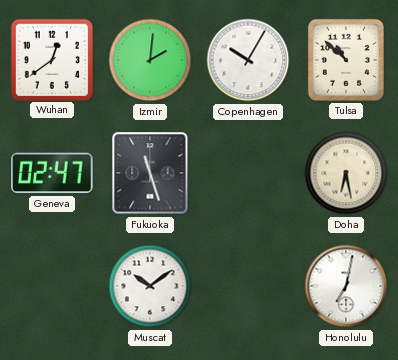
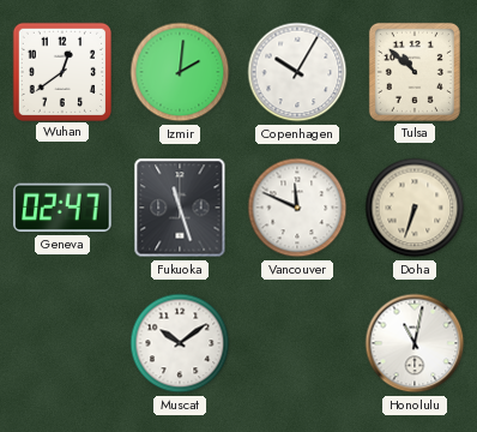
Vancouver: none -> 11:49 (297, 208)
Doha: 6:28 -> 6:33 (415, 208)
Honolulu: 7:02 -> 11:02 (415, 343)
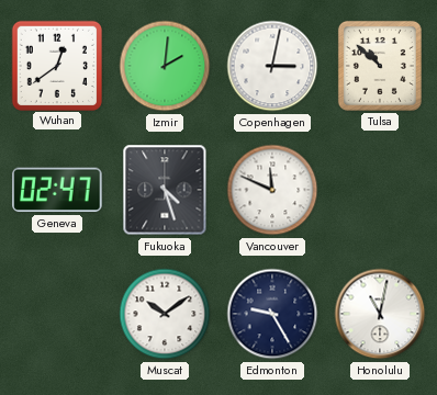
Copenhagen: 10:05 -> 3:02 (272, 66)
Fukuoka: 11:27 -> 4:27 (165, 190)
Doha: 6:33 -> none (415, 208)
Edmonton: none -> 9:25 (272, 314)
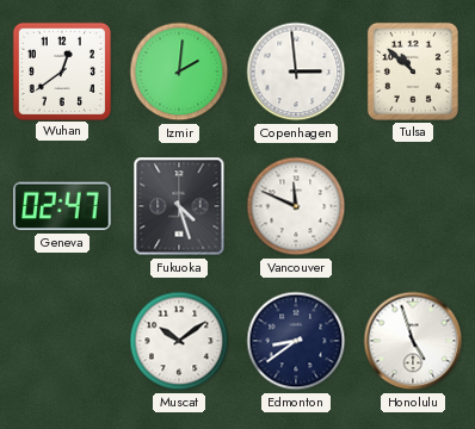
Copenhagen: 3:02 -> 2:59 (296, 71)
Edmonton: 9:25 -> 8:39 (296, 341)
Honolulu: 11:02 -> 4:57 (413, 341)
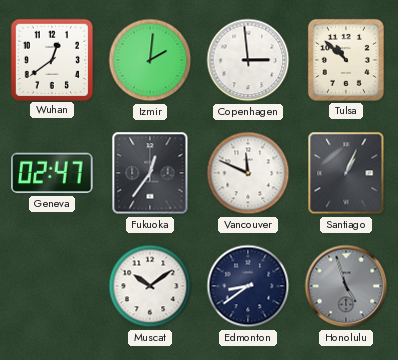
Fukuoka: 4:27 -> 12:36 (150, 173)
Santiago: none -> 1:04 (346, 173)
Honolulu dial: white -> grey (346, 286)
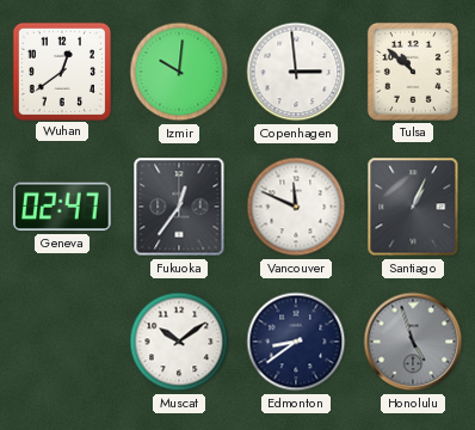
Izmir: 2:01 -> 10:01 (179, 72)
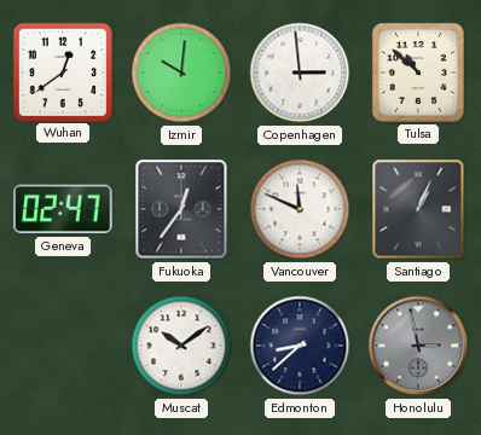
Edmonton: 8:39 -> 8:38 (300, 346)
Honolulu: 4:57 -> 2:58 (418, 346)
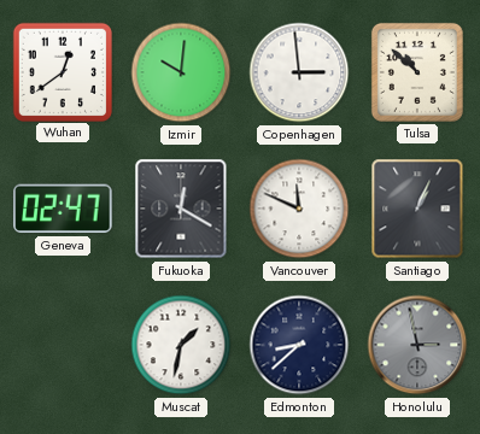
Fukuoka: 12:36 -> 12:20 (181, 209)
Muscat: 10:09 -> 1:32 (181, 345)
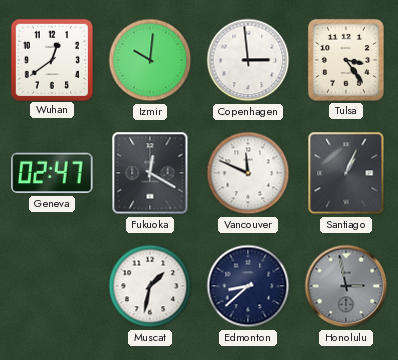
Tulsa: 10:52 -> 3:24 (346, 60)
